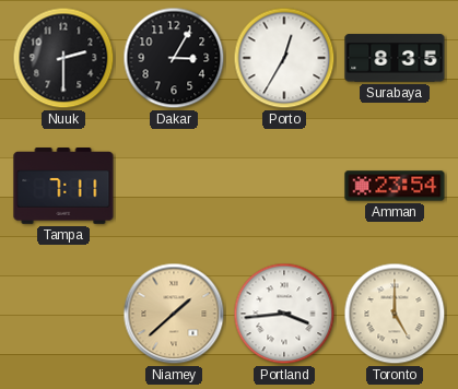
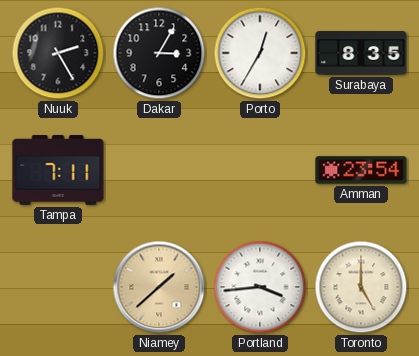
Nuuk: 2:30 -> 2:25 (58, 53)
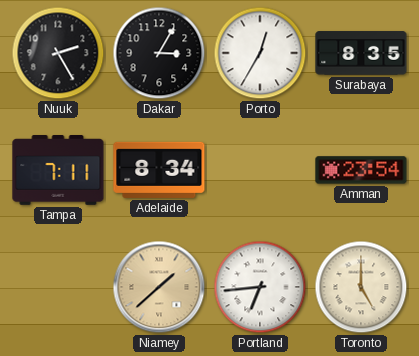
Adelaide: none -> 8:34 (159, 170)
Portland: 3:44 -> 6:44 (260, 287)
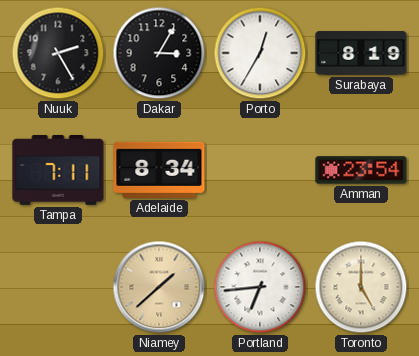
Surabaya: 8:35 -> 8:19 (361, 53)
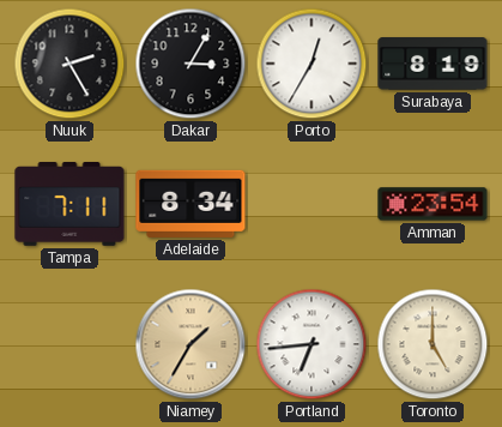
Niamey: 1:38 -> 1:35 (190, 344)
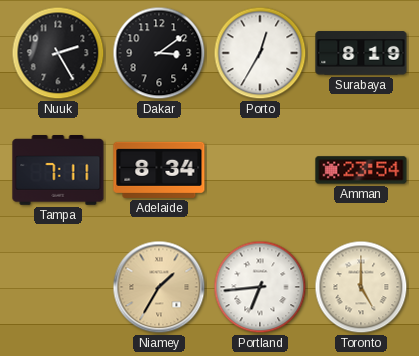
Dakar: 3:05 -> 3:09 (159, 53)
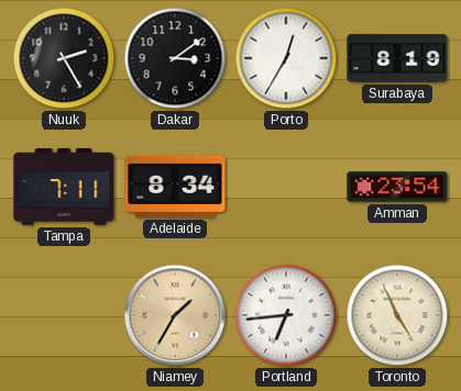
Toronto: 5:00 -> 4:56 (397, 315)
